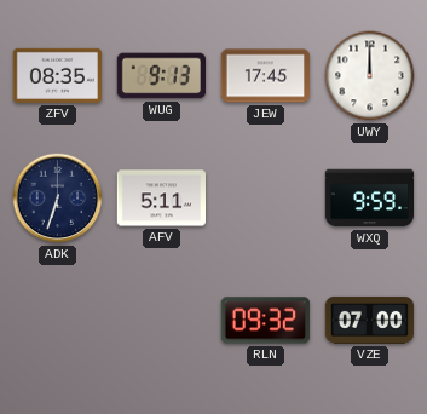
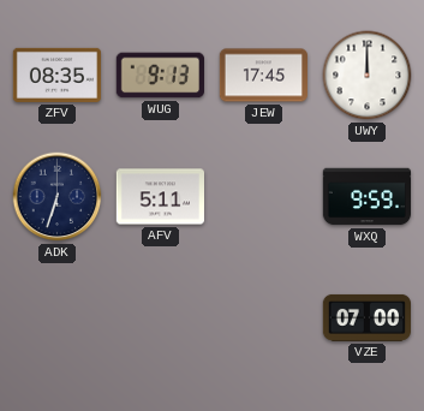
RLN: 09:32 -> none (265, 321)
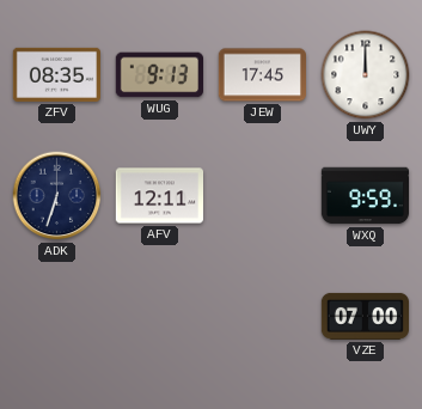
AFV: 5:11 -> 12:11 (159, 196)
